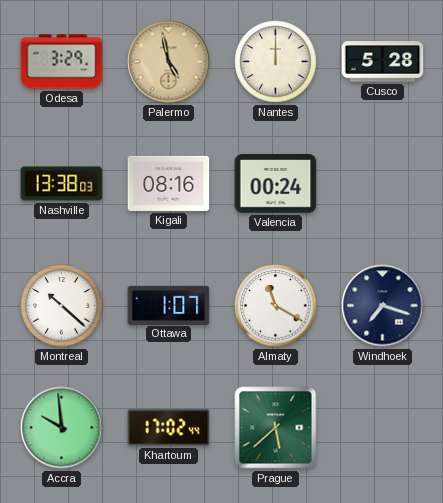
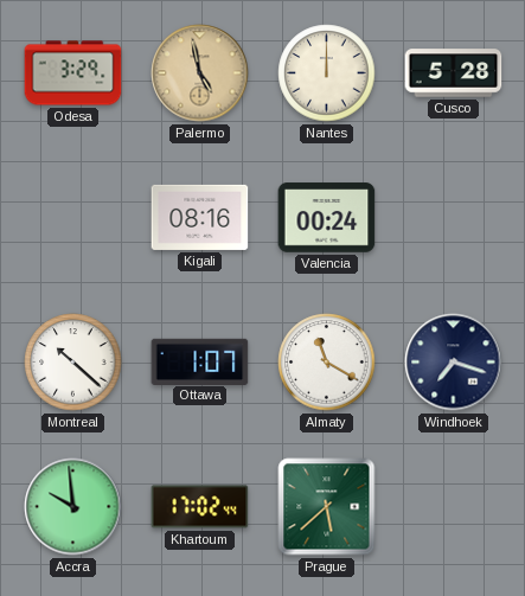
Nashville: 13:38 -> none (62, 184)
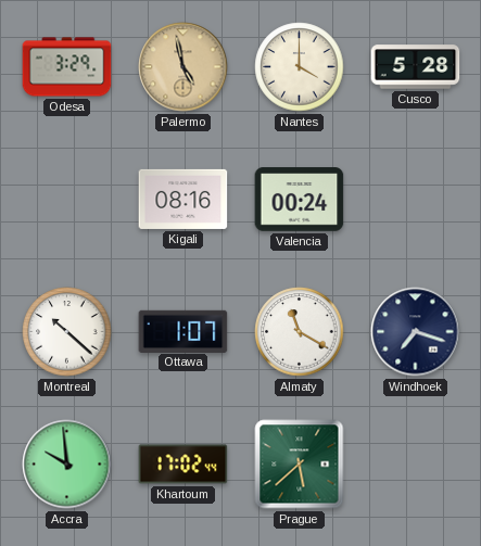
Nantes: 12:00 -> 4:00 (300, 67)
